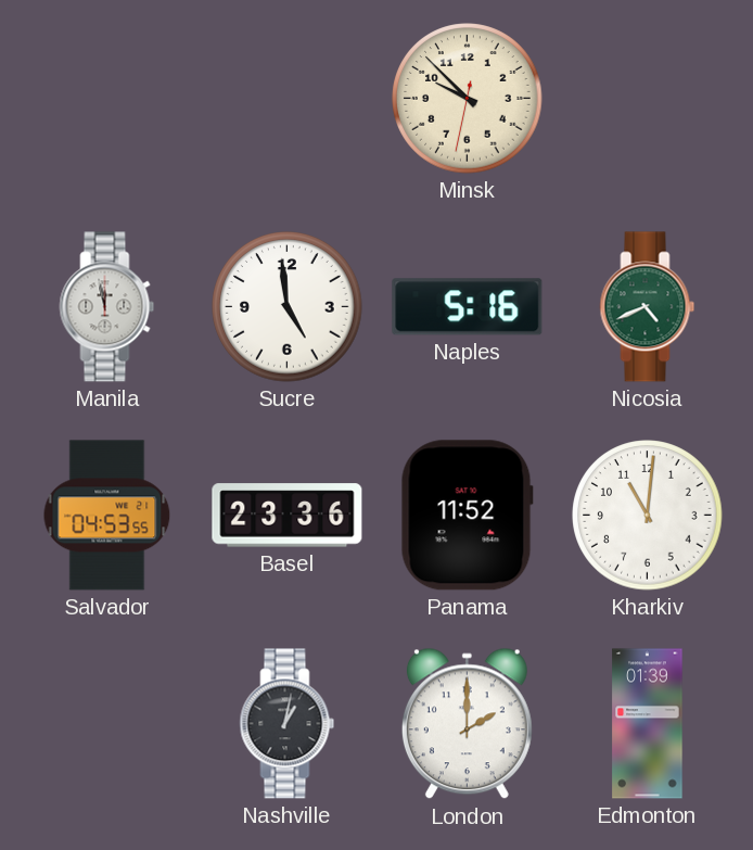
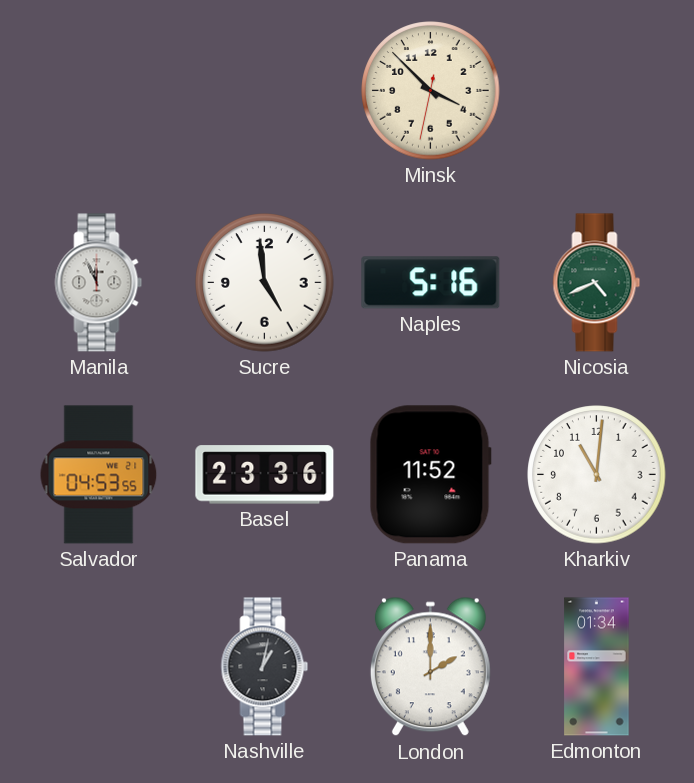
Minsk: 9:52 -> 3:52 (431, 91)
Manila: 11:58 -> 11:56 (99, 283)
Edmonton: 01:39 -> 01:34 (597, 667)
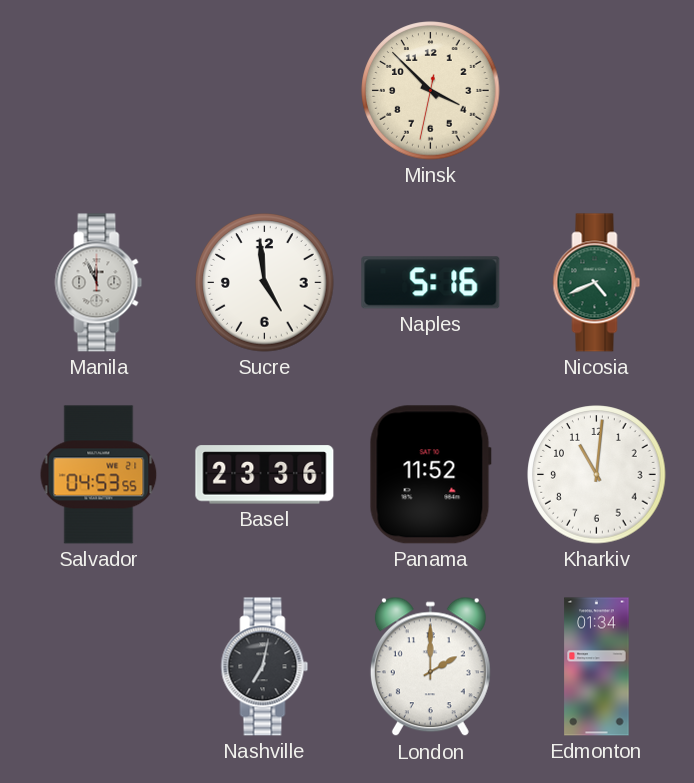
Nashville: 1:02 -> 7:02 (265, 667)
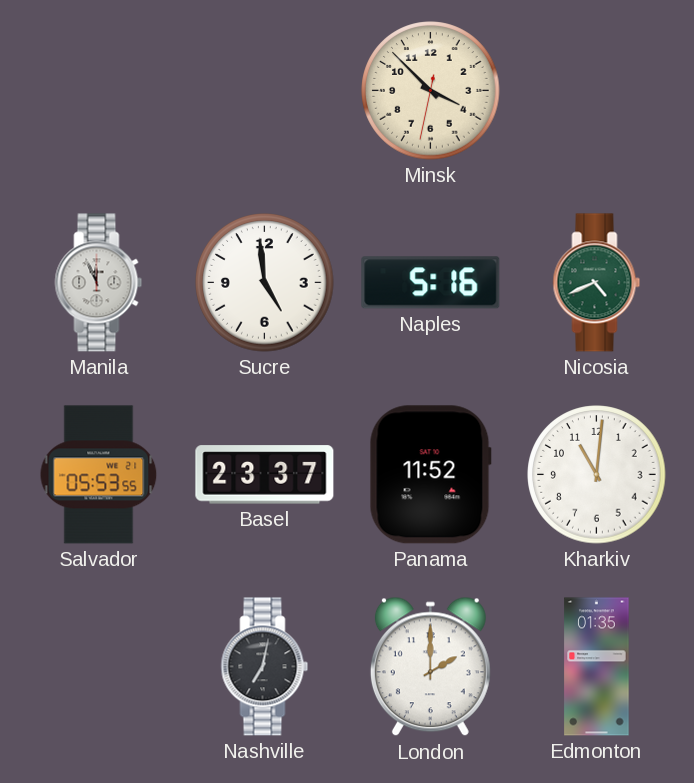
Salvador: 04:53 -> 05:53 (99, 475)
Basel: 23:36 -> 23:37 (265, 475)
Edmonton: 01:34 -> 01:35 (597, 667)
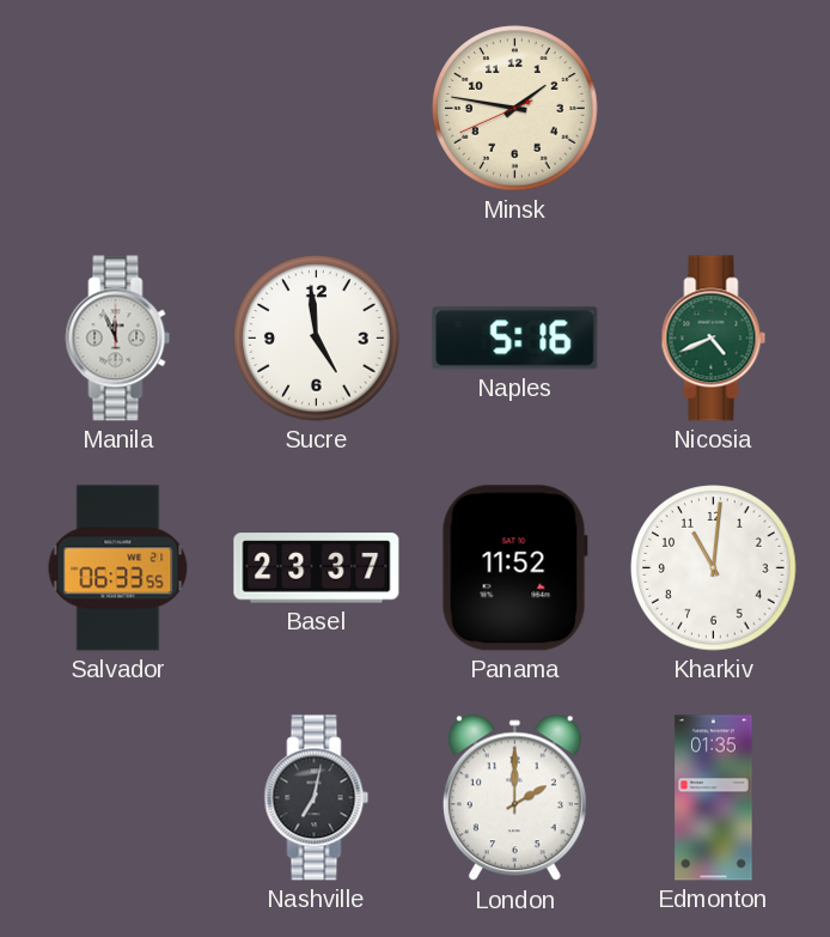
Minsk: 3:52 -> 1:46 (515, 109)
Salvador: 05:53 -> 06:33 (118, 568)
